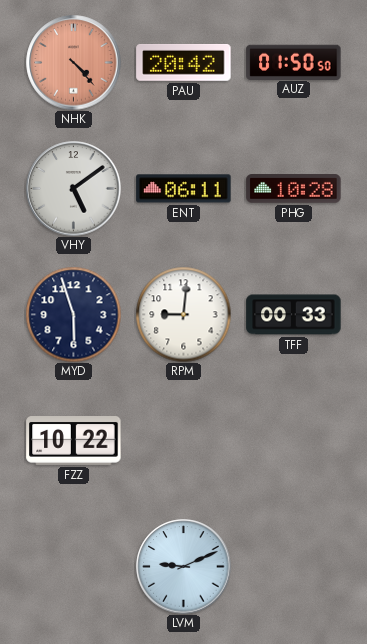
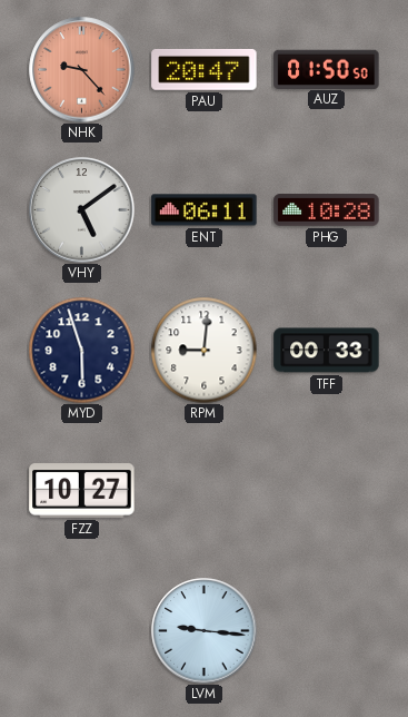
NHK: 4:23 -> 9:23 (82, 70)
PAU: 20:42 -> 20:47 (205, 70)
FZZ: 10:22 -> 10:27 (82, 491)
LVM: 9:11 -> 9:16 (205, 631)
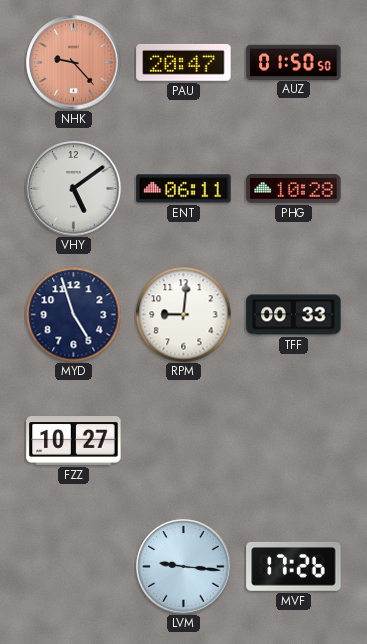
MYD: 5:57 -> 4:57 (73, 314)
MVF: none -> 17:26 (294, 567)
